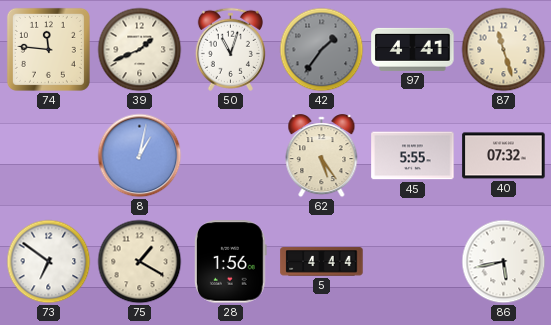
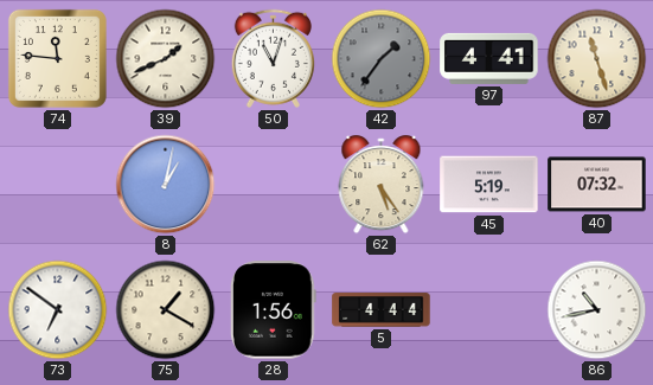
45: 5:55 -> 5:19 (489, 185)
86: 5:43 -> 10:43 (597, 310)
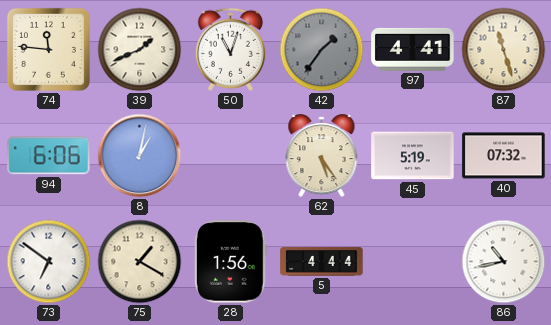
94: none -> 6:06 (49, 156)
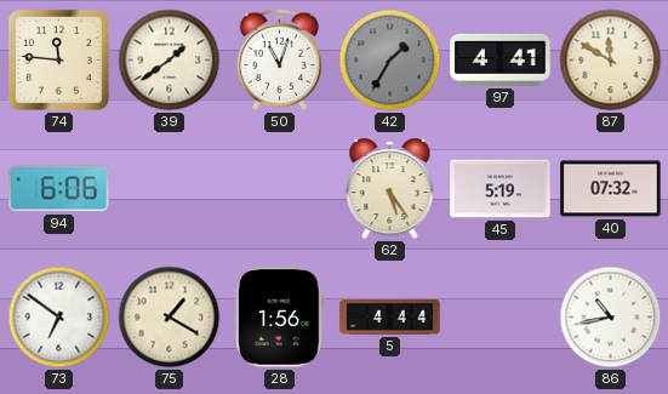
39: 1:41 -> 1:39 (170, 61)
42: 1:36 -> 1:35 (390, 61)
87: 11:27 -> 11:50 (611, 61)
8: 1:02 -> none (140, 156)
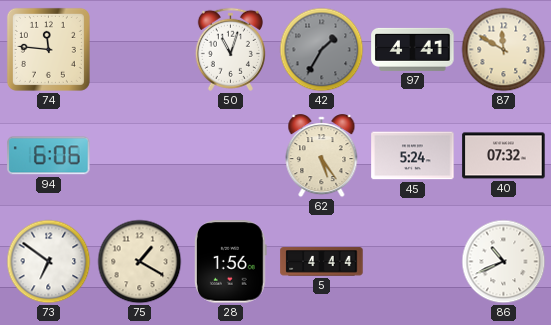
39: 1:39 -> none (170, 61)
45: 5:19 -> 5:24 (413, 156)
86: 10:43 -> 10:41 (504, 262)
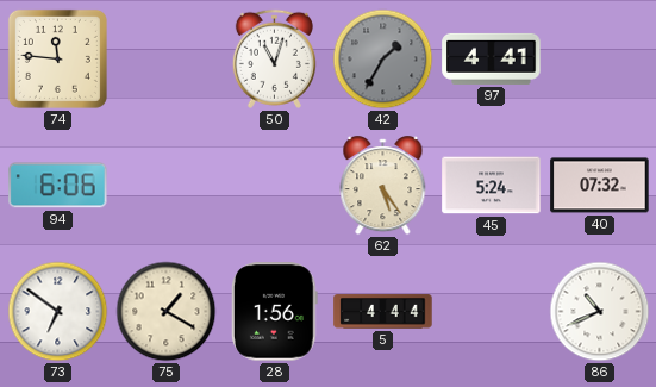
87: 11:50 -> none (504, 50)
